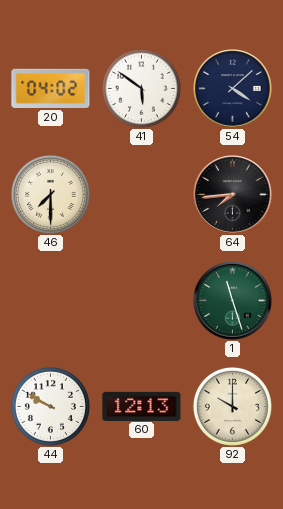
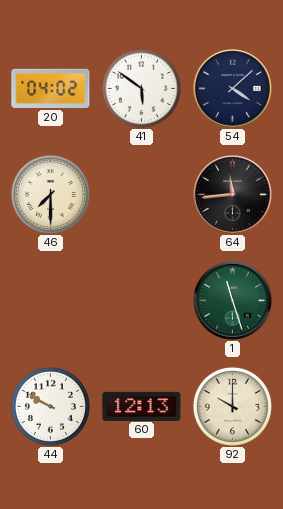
64: 7:44 -> 11:44 (233, 195)
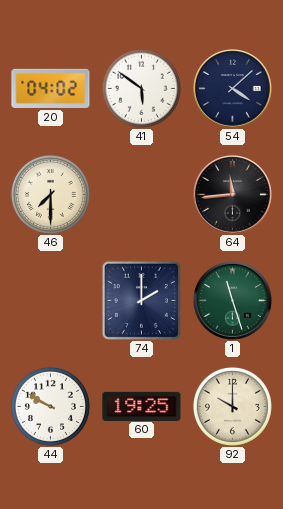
74: none -> 2:00 (141, 300)
60: 12:13 -> 19:25 (142, 406)
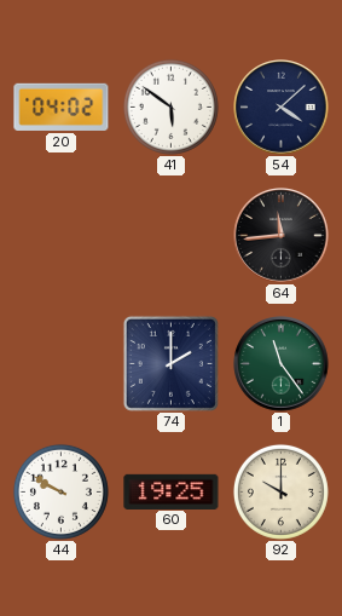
46: 7:30 -> none (50, 194)
1: 11:27 -> 11:24 (282, 364)
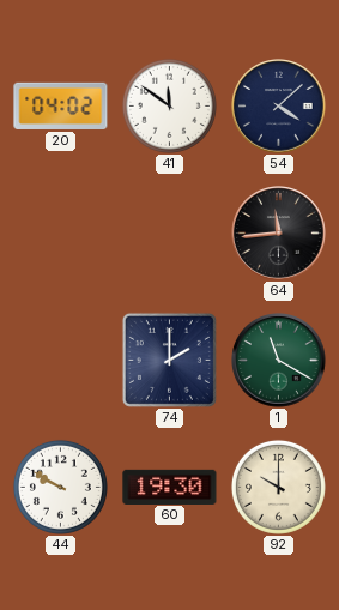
41: 5:51 -> 11:51 (169, 105)
1: 11:24 -> 11:20 (279, 361)
60: 19:25 -> 19:30 (170, 487)
